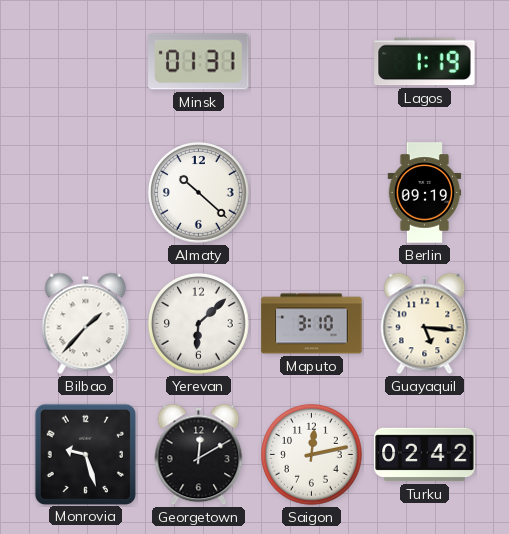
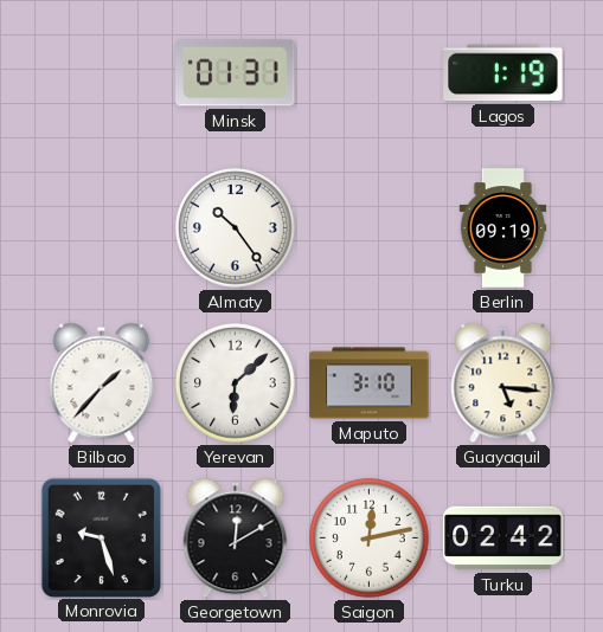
Almaty: 10:22 -> 10:24 (236, 228)
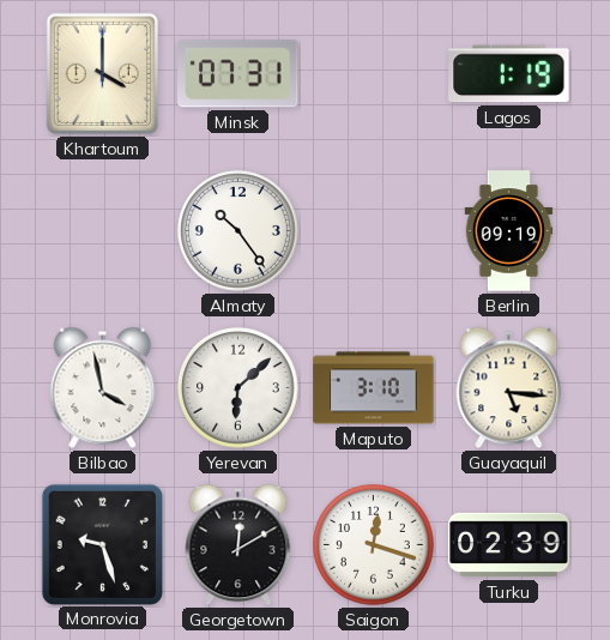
Khartoum: none -> 4:00 (103, 74)
Minsk: 01:31 -> 07:31 (238, 74)
Bilbao: 1:37 -> 3:58 (103, 388)
Saigon: 12:13 -> 12:18 (374, 545)
Turku: 02:42 -> 02:39 (509, 545)
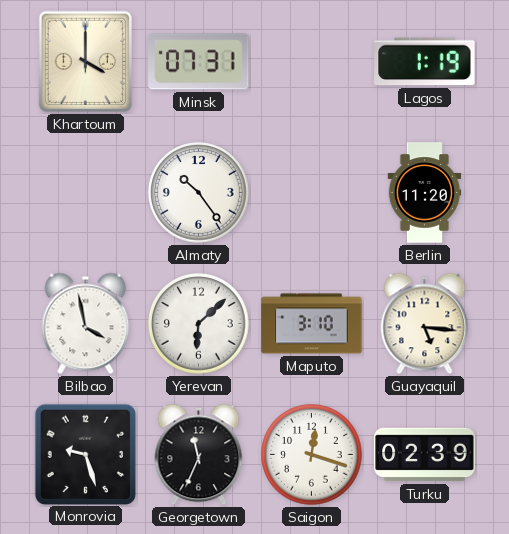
Berlin: 09:19 -> 11:20 (425, 193)
Georgetown: 12:10 -> 11:34 (199, 455)
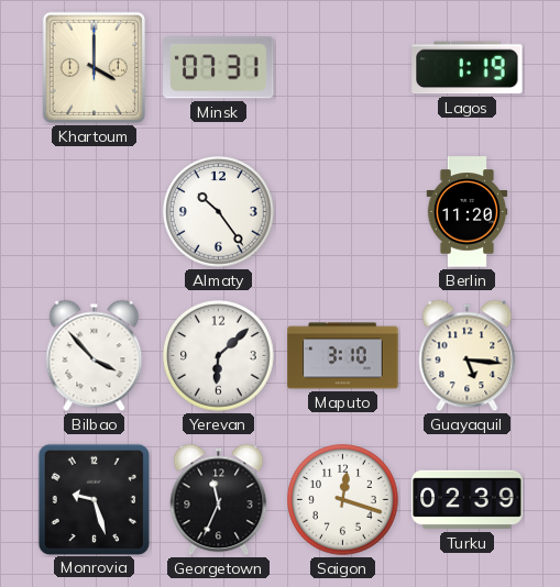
Bilbao: 3:58 -> 3:53 (95, 356)
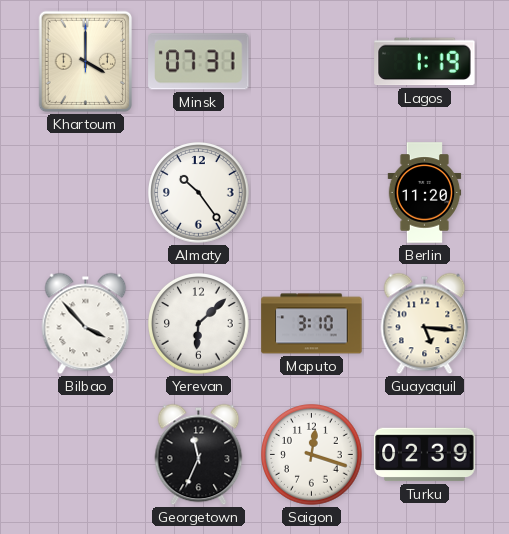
Monrovia: 9:27 -> none (94, 499)
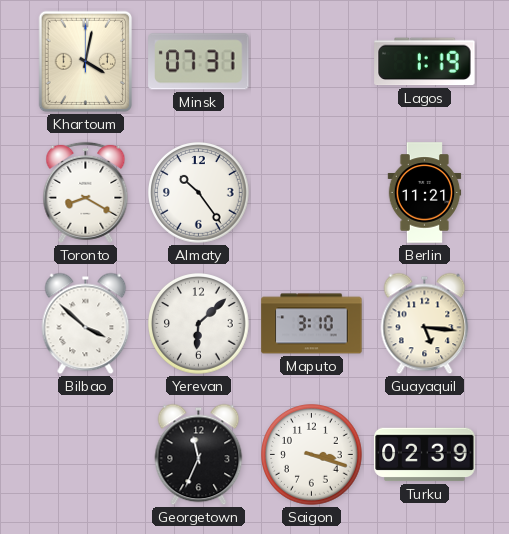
Khartoum: 4:00 -> 4:02 (86, 62)
Toronto: none -> 8:20 (86, 192)
Berlin: 11:20 -> 11:21 (425, 193)
Bilbao: 3:53 -> 3:52 (86, 324)
Saigon: 12:18 -> 3:18 (312, 455)
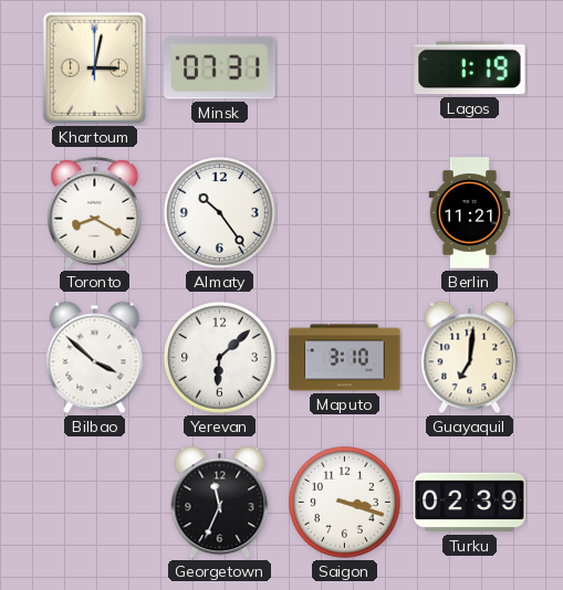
Khartoum: 4:02 -> 3:02 (95, 69)
Guayaquil: 5:16 -> 7:01 (470, 358)
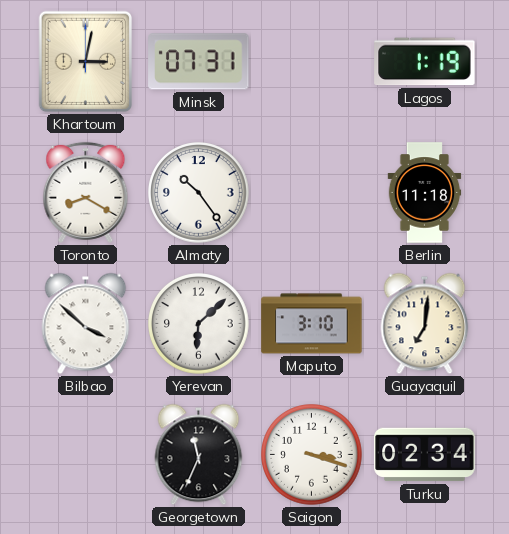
Berlin: 11:21 -> 11:18 (425, 193)
Turku: 02:39 -> 02:34 (425, 455)
